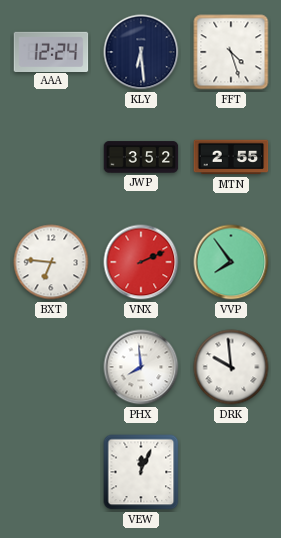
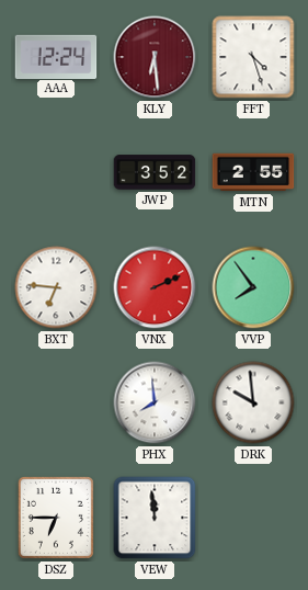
KLY dial: navy -> burgundy (155, 57)
DSZ: none -> 6:45 (56, 518)
VEW: 12:04 -> 11:59 (155, 518)
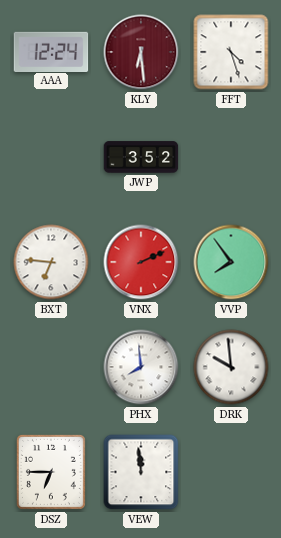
MTN: 2:55 -> none (253, 172)
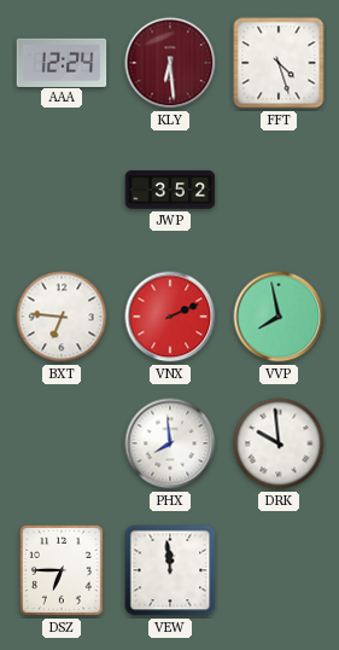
VVP: 7:54 -> 7:58 (279, 317)
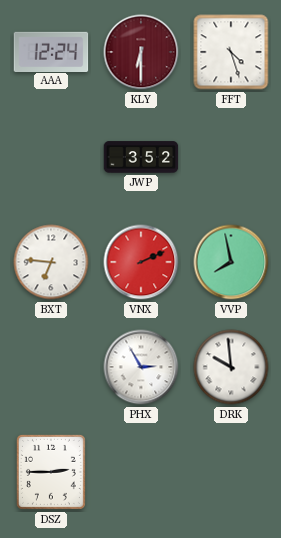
KLY: 6:29 -> 6:30 (141, 52)
PHX: 7:59 -> 2:55 (141, 367)
DSZ: 6:45 -> 2:45 (51, 472)
VEW: 11:59 -> none (170, 570)
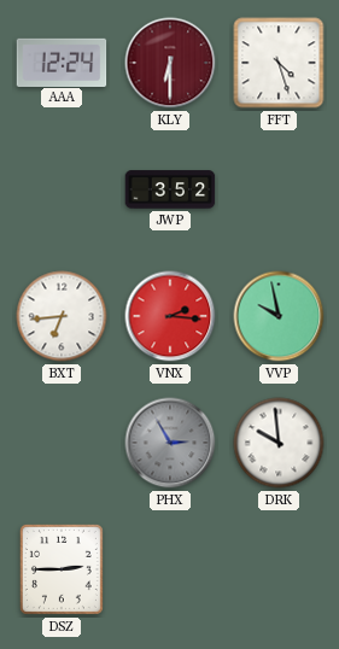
BXT: 6:46 -> 6:44 (62, 316)
VNX: 2:11 -> 2:16 (170, 316)
VVP: 7:58 -> 9:58 (279, 316)
PHX dial: white -> grey (170, 443)
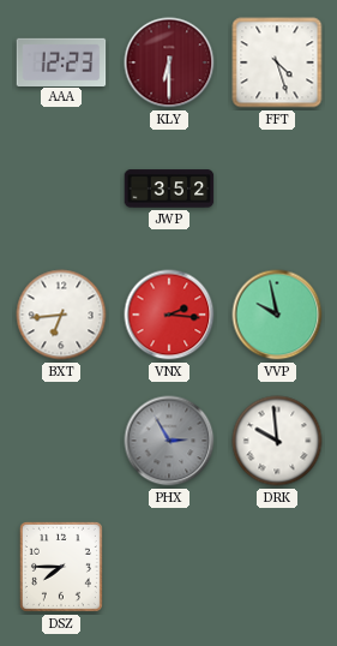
AAA: 12:24 -> 12:23 (61, 61)
DSZ: 2:45 -> 7:45 (61, 567)
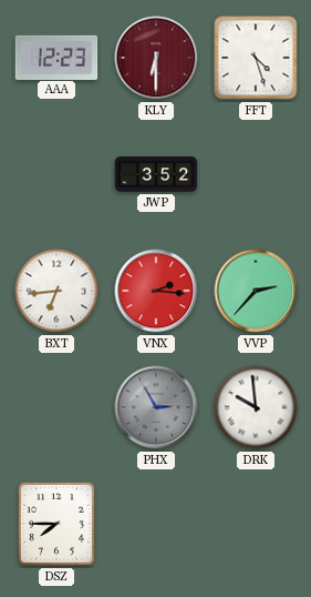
VVP: 9:58 -> 2:37 (256, 291)
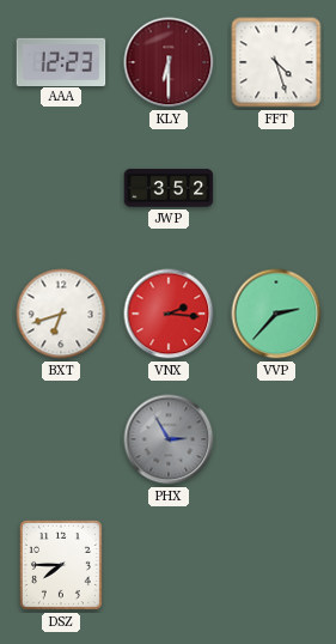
BXT: 6:44 -> 6:42 (61, 314)
DRK: 9:59 -> none (256, 407)
